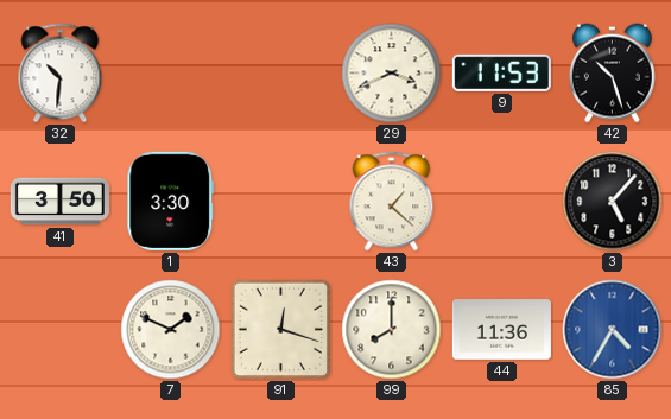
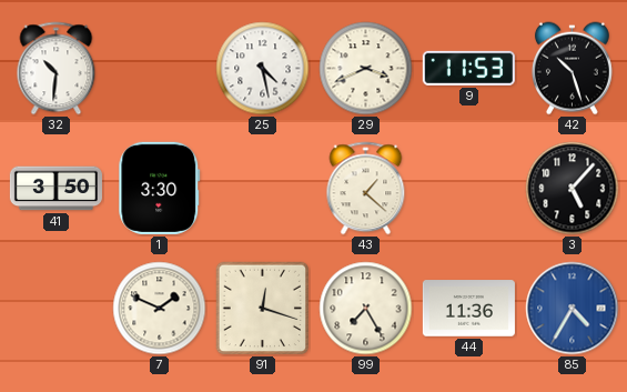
25: none -> 4:28 (263, 69)
99: 8:00 -> 7:25 (366, 309)
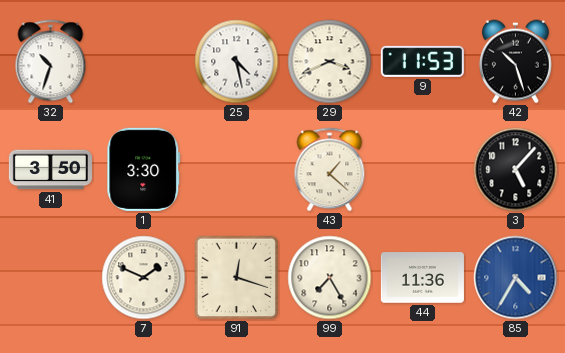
32: 10:31 -> 10:33 (51, 62)
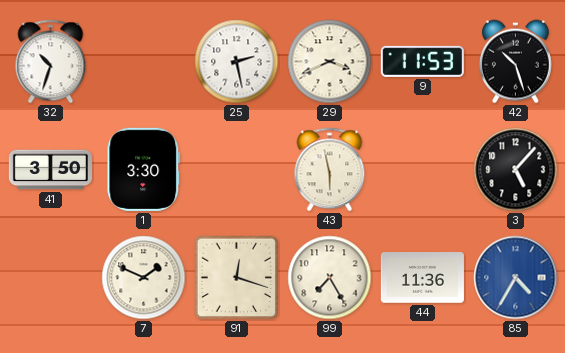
25: 4:28 -> 2:28 (237, 62)
43: 1:22 -> 5:58 (330, 170)
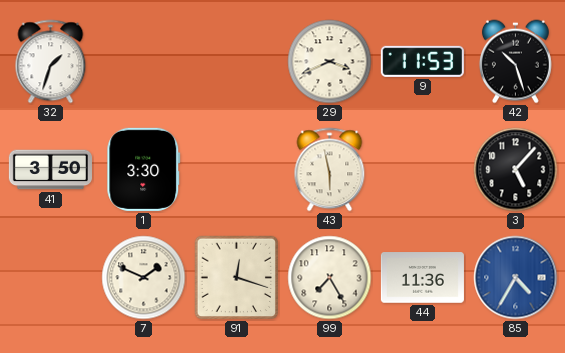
32: 10:33 -> 1:33 (51, 62)
25: 2:28 -> none (237, 62)
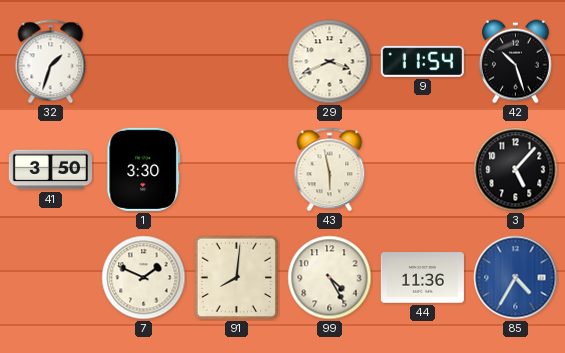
9: 11:53 -> 11:54 (422, 61)
91: 12:18 -> 8:01 (237, 278)
99: 7:25 -> 4:25 (330, 278)
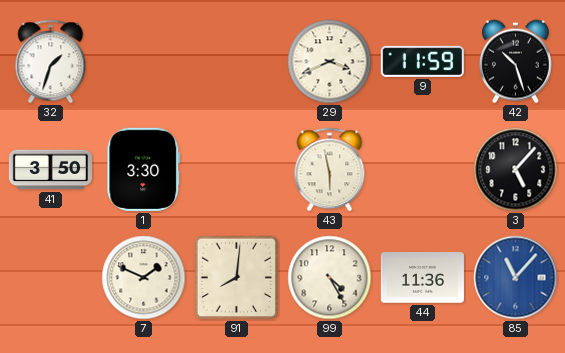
9: 11:54 -> 11:59 (422, 61)
85: 4:35 -> 11:07 (516, 278)
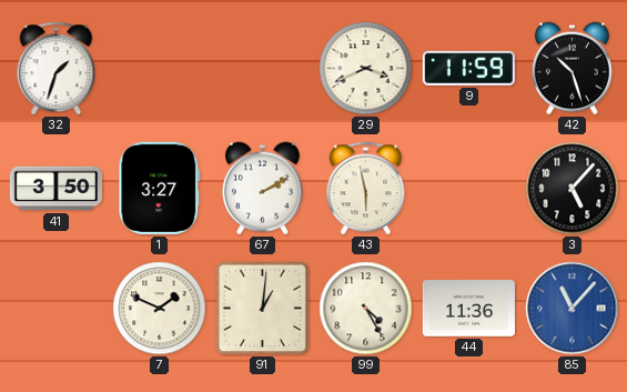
1: 3:30 -> 3:27 (160, 188)
67: none -> 2:10 (262, 189)
91: 8:01 -> 1:01 (263, 309)
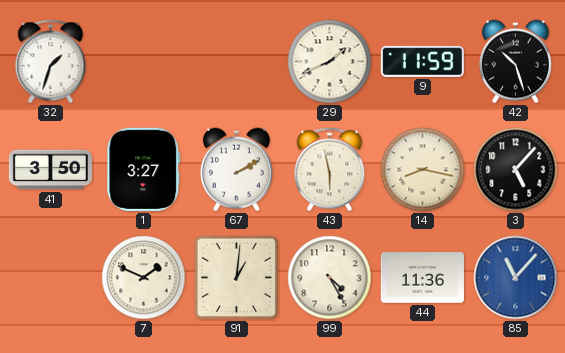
29: 3:41 -> 1:41 (330, 62)
14: none -> 8:17 (423, 170)
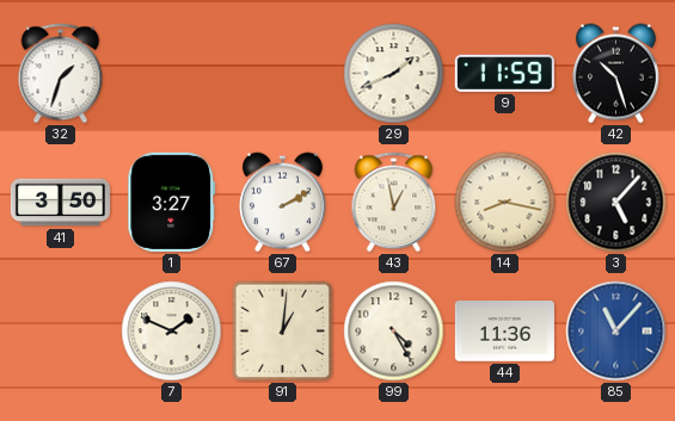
43: 5:58 -> 12:58 (394, 203)
